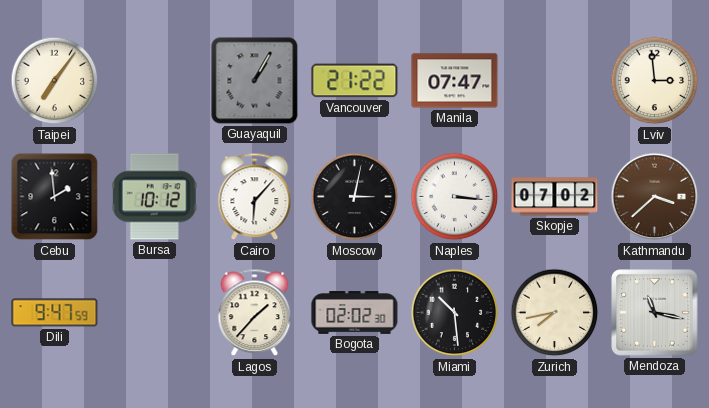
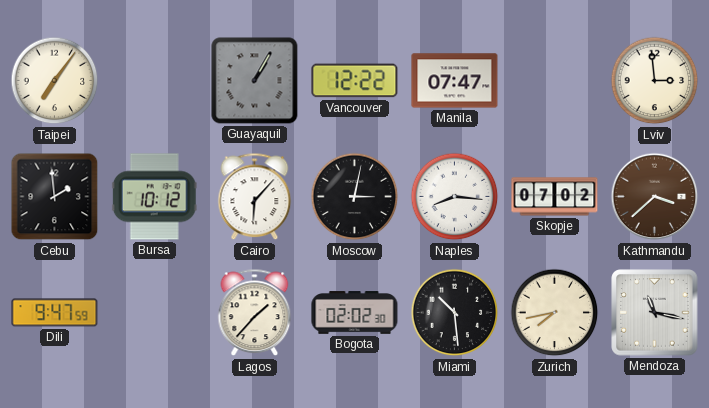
Vancouver: 21:22 -> 12:22 (355, 81)
Naples: 3:16 -> 8:16 (455, 197)
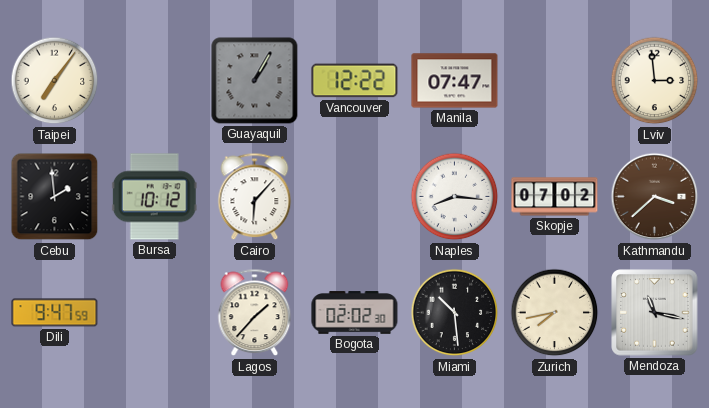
Moscow: 3:02 -> none (355, 197)
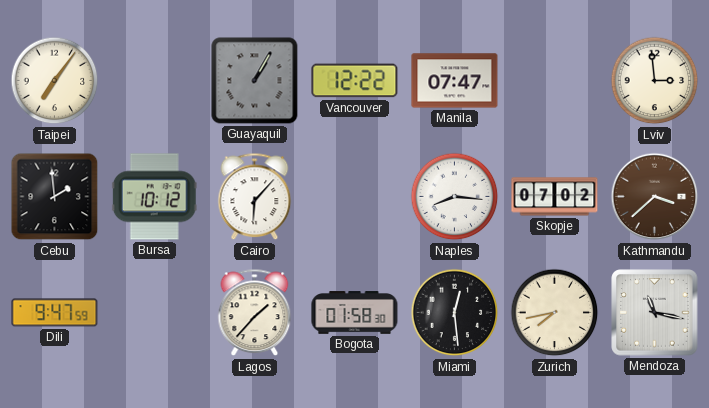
Bogota: 02:02 -> 01:58 (355, 313)
Miami: 10:29 -> 12:29 (455, 313)
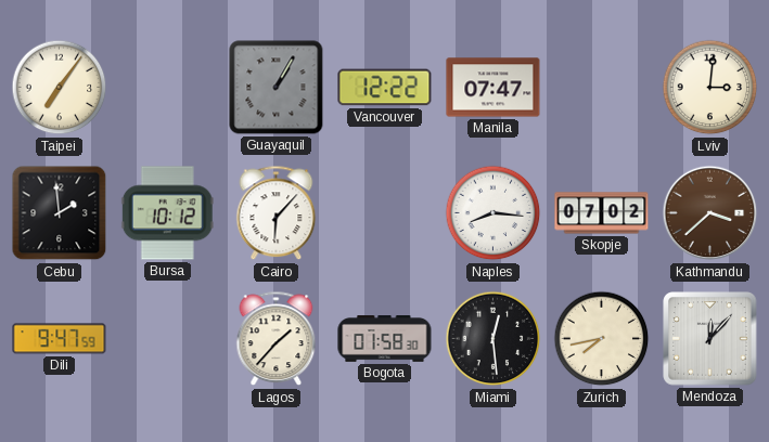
Lviv: 2:59 -> 3:01 (710, 88)
Mendoza: 11:17 -> 12:07 (710, 339)
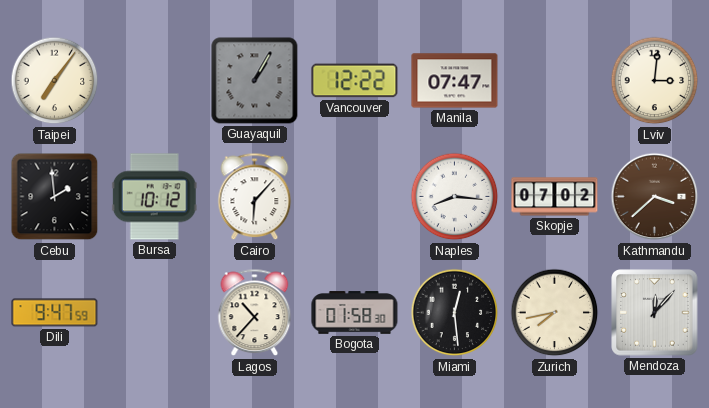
Lagos: 1:37 -> 10:37 (255, 313)
